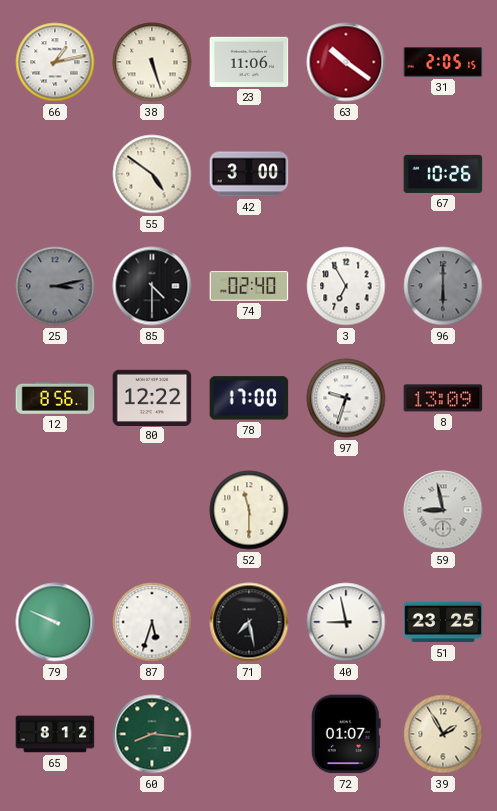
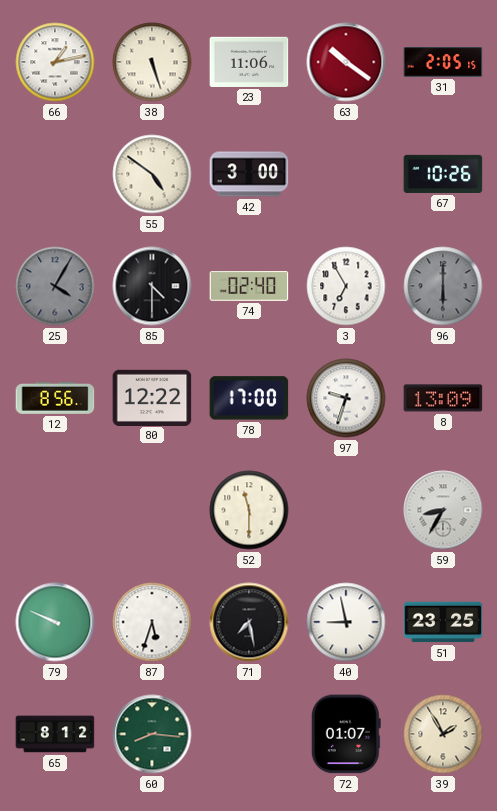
25: 3:13 -> 4:05 (55, 286)
59: 8:58 -> 8:35 (443, 510)
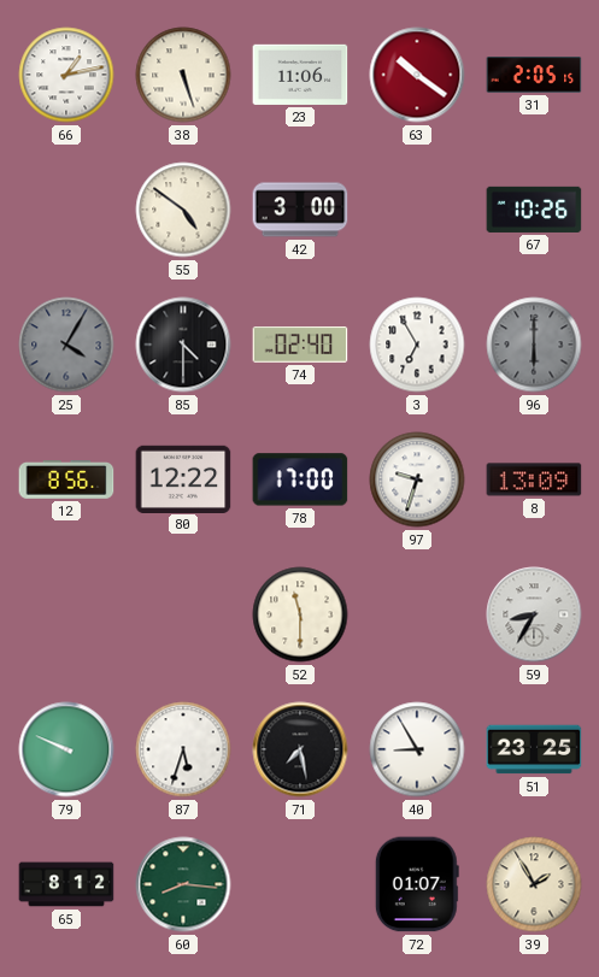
40: 8:58 -> 8:55 (417, 749)
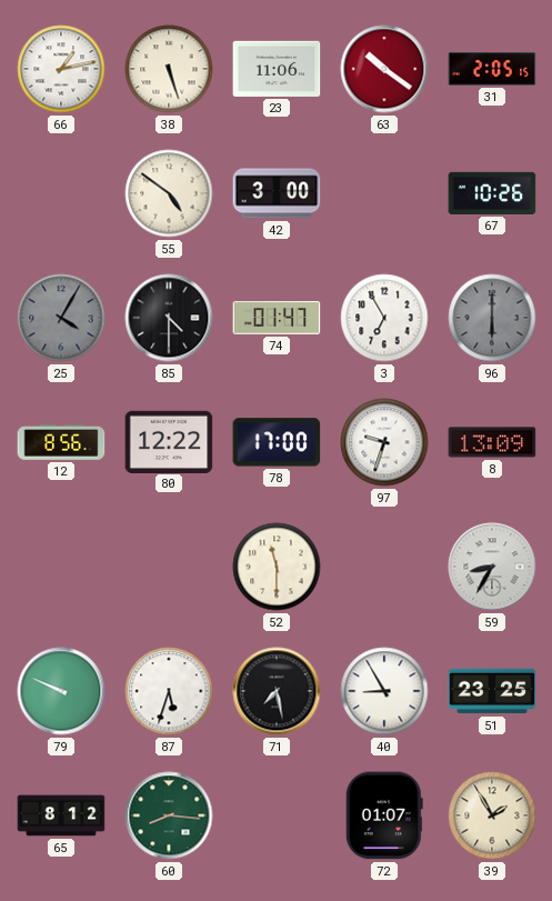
74: 02:40 -> 01:47 (277, 319)
